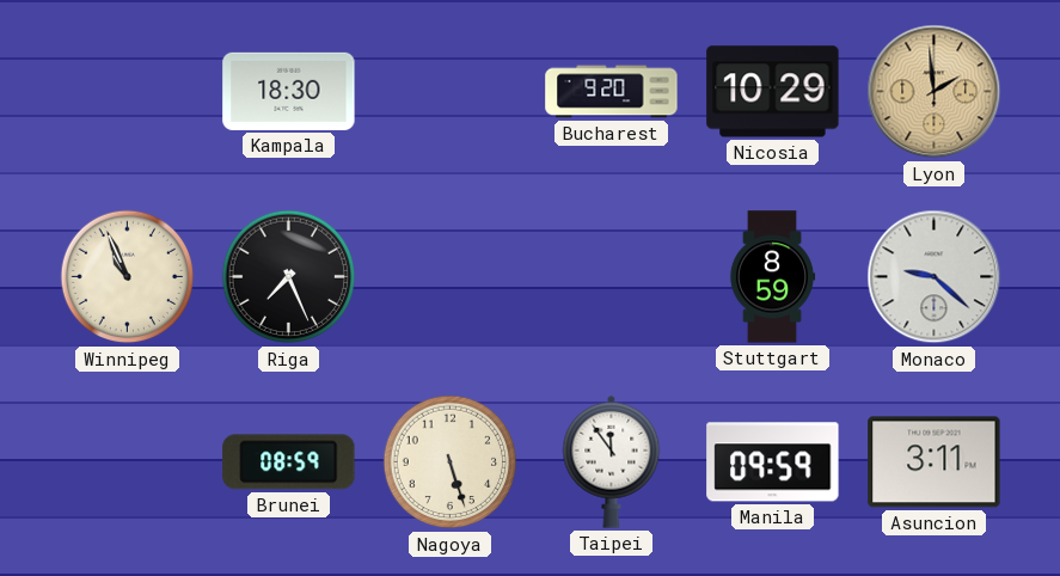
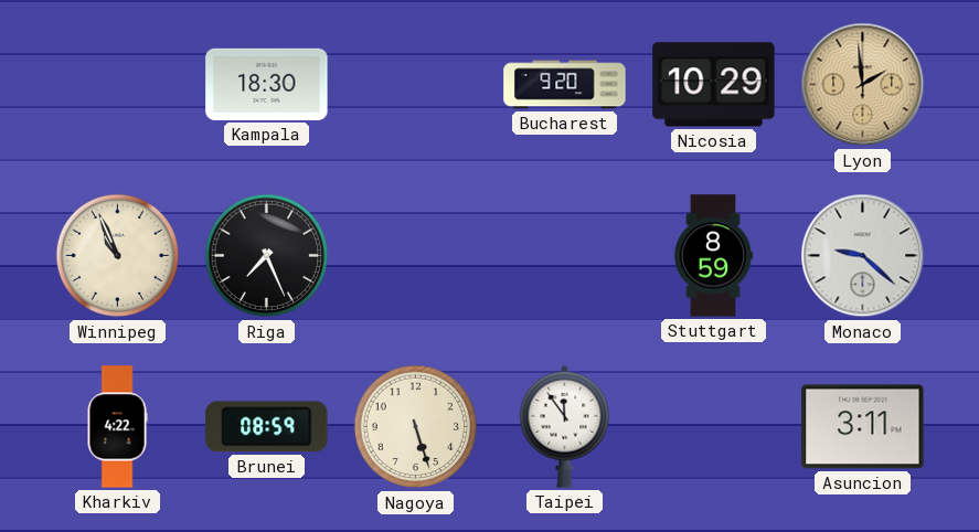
Kharkiv: none -> 4:22 (117, 427)
Manila: 09:59 -> none (773, 462)
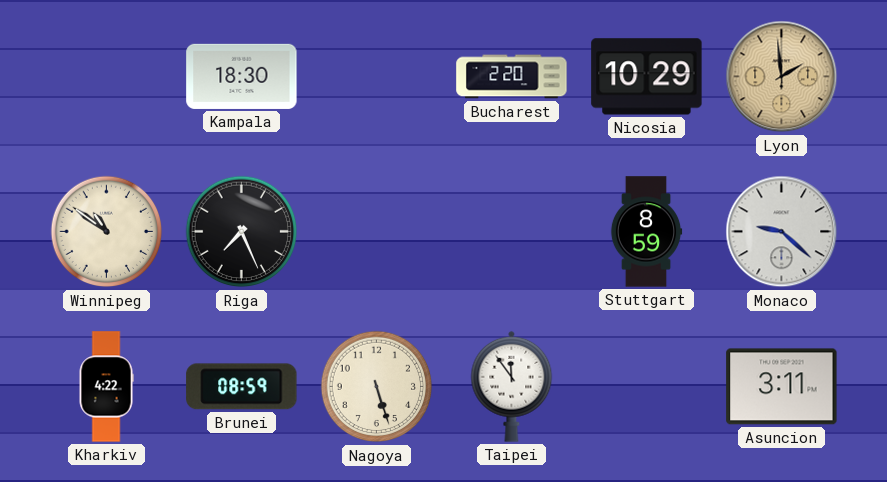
Bucharest: 9:20 -> 2:20 (512, 77)
Winnipeg: 10:56 -> 10:51 (107, 232)
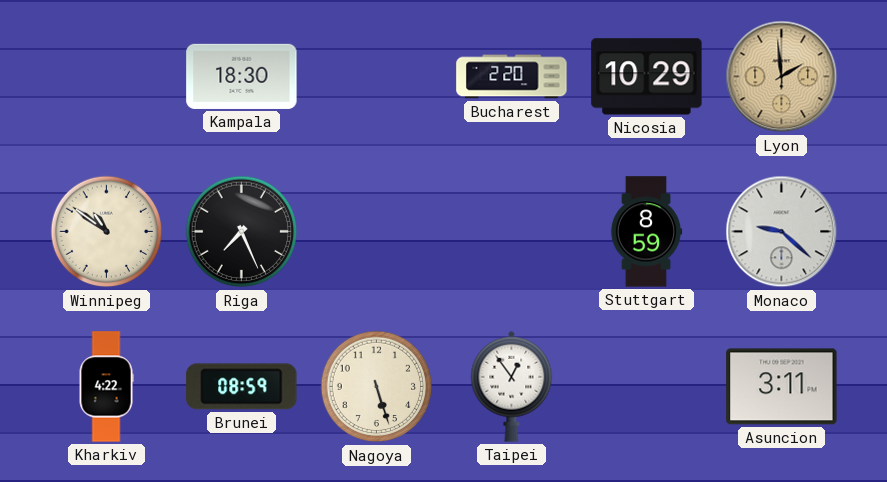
Taipei: 11:54 -> 12:54 (512, 386)
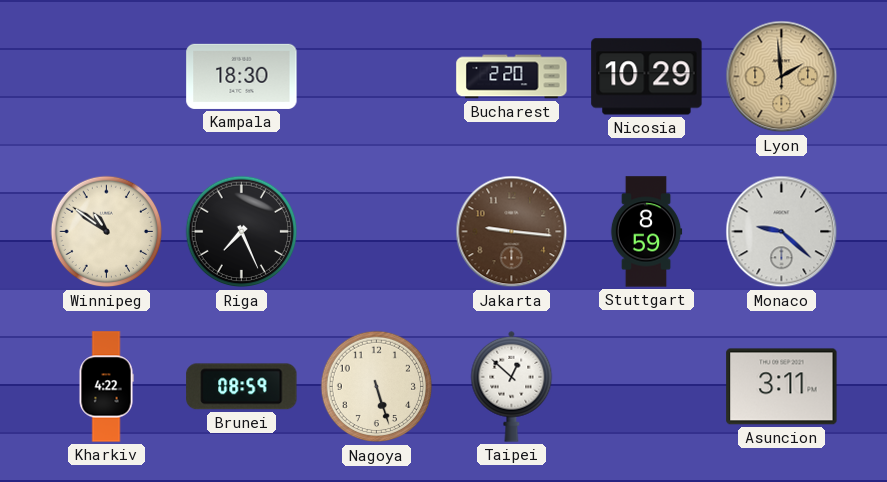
Jakarta: none -> 9:16 (512, 232)
Taipei: 12:54 -> 12:52 (512, 386)
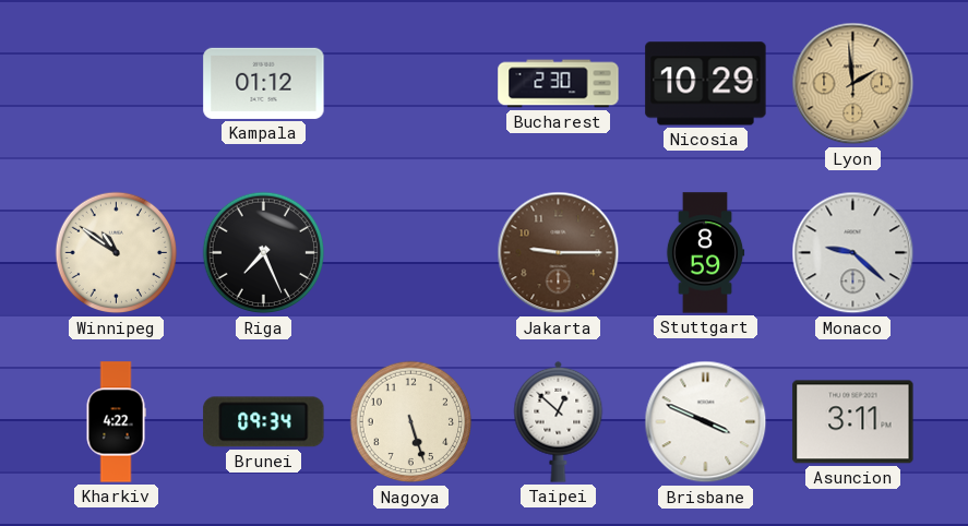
Kampala: 18:30 -> 01:12 (264, 83)
Bucharest: 2:20 -> 2:30 (559, 84)
Jakarta: 9:16 -> 9:15 (559, 253)
Brunei: 08:59 -> 09:34 (264, 422)
Brisbane: none -> 3:49 (706, 422)
